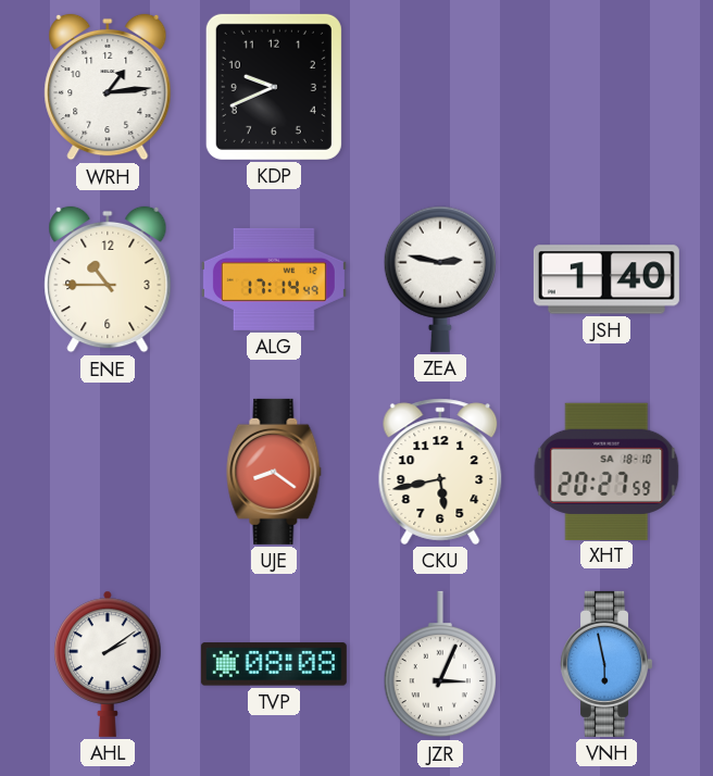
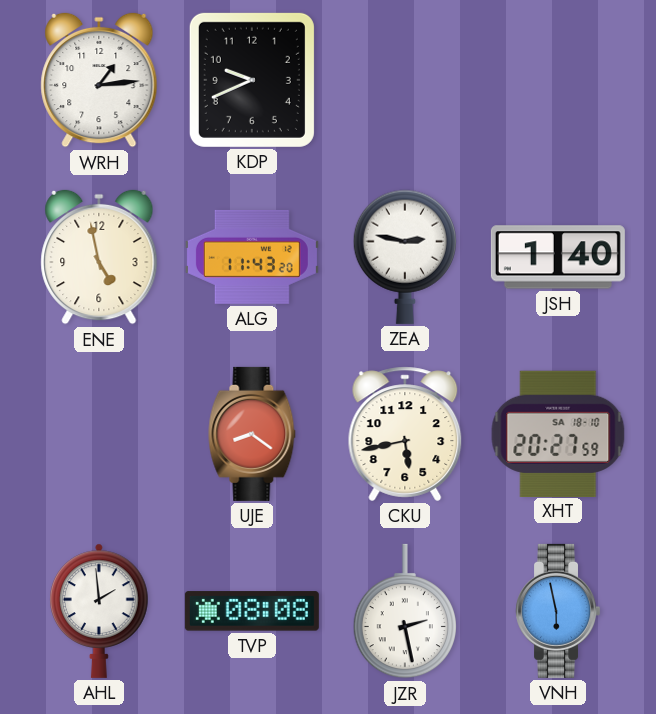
ENE: 10:45 -> 4:58 (99, 257)
ALG: 17:14 -> 11:43 (252, 257)
AHL: 2:09 -> 1:59 (99, 611)
JZR: 3:04 -> 2:28 (405, 611)
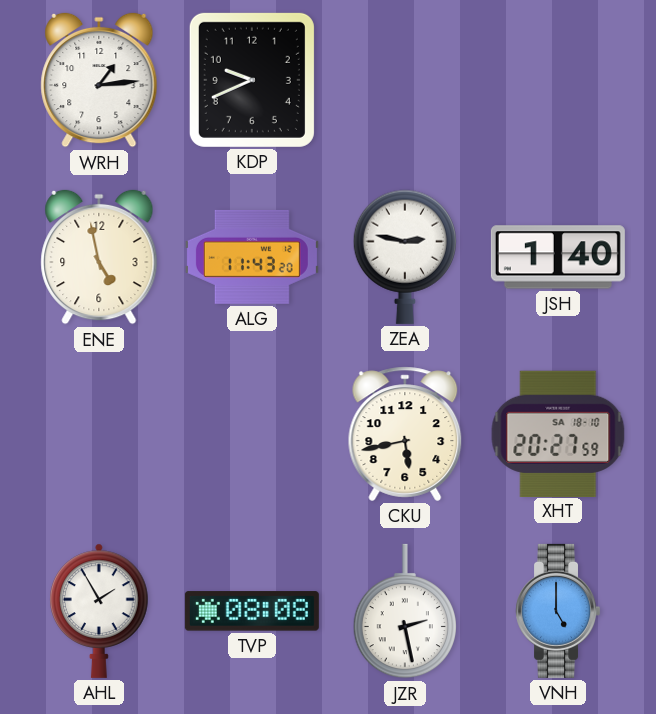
UJE: 8:21 -> none (252, 434)
AHL: 1:59 -> 1:55 (99, 611)
VNH: 5:58 -> 5:00 (558, 611)
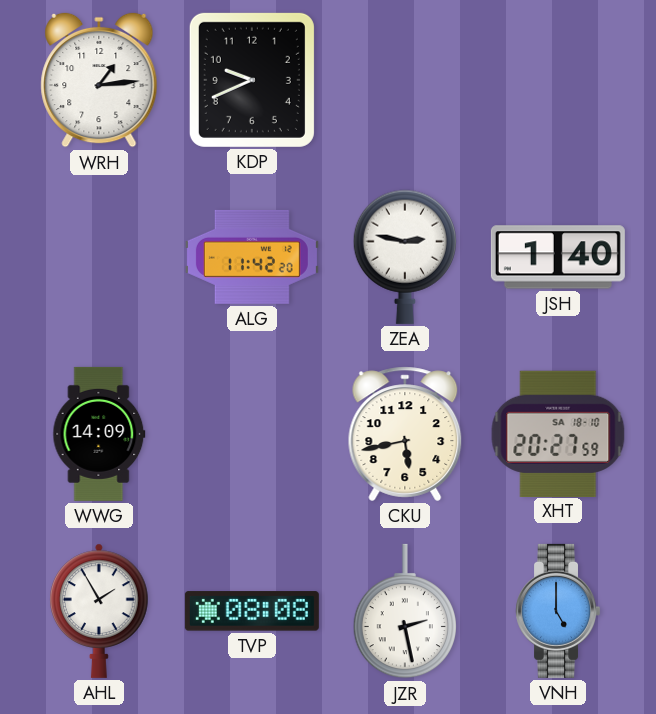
ENE: 4:58 -> none (99, 257)
ALG: 11:43 -> 11:42 (252, 257)
WWG: none -> 14:09 (99, 434)
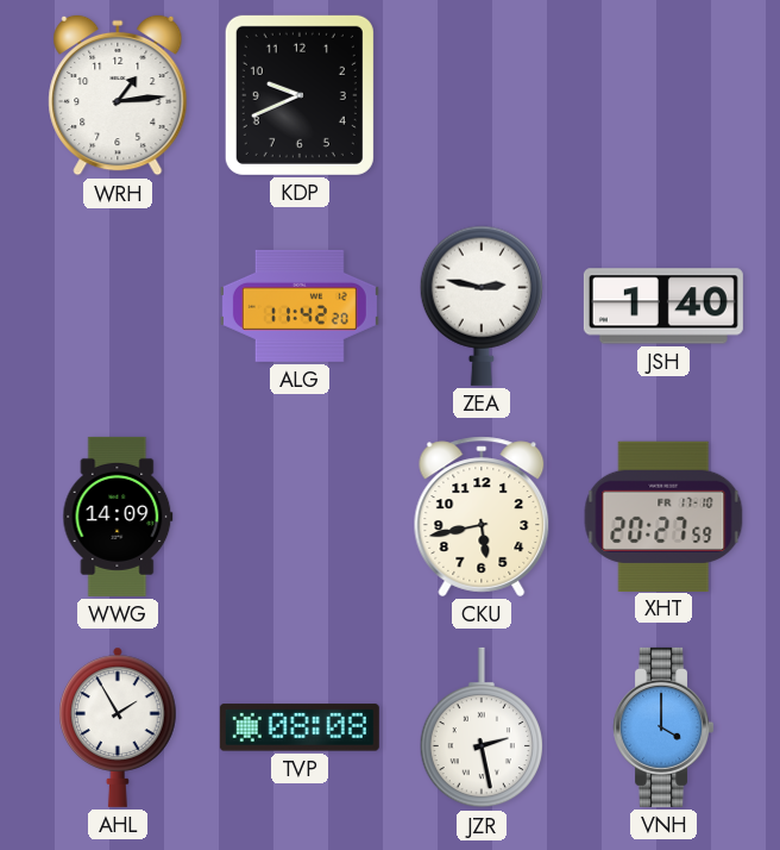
XHT date: SA 18-10 -> FR 17-10 (663, 515)
VNH: 5:00 -> 4:00 (663, 727)
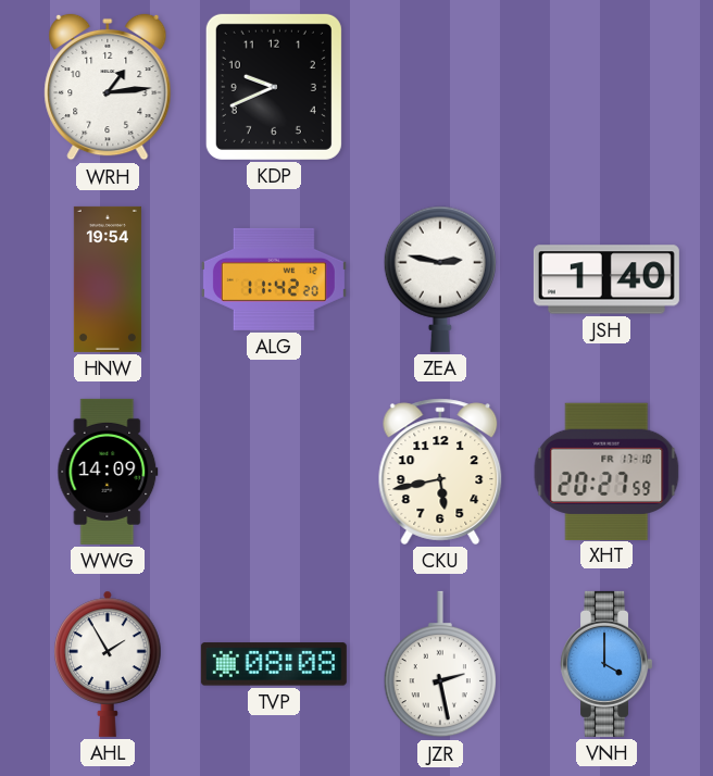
HNW: none -> 19:54 (108, 279)
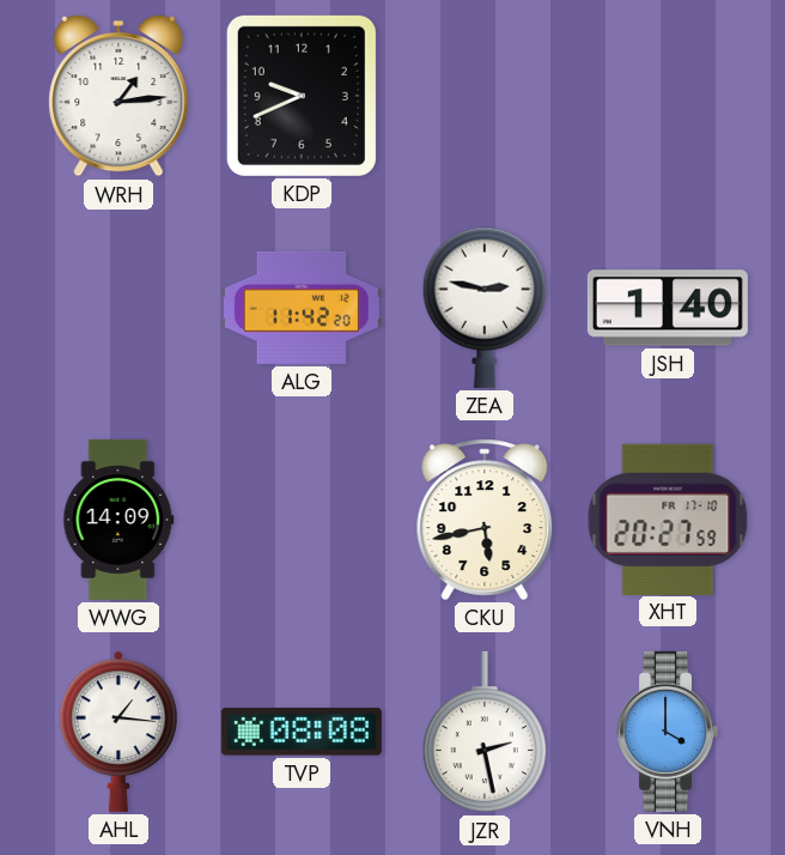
HNW: 19:54 -> none (108, 279)
AHL: 1:55 -> 1:16 (118, 732)
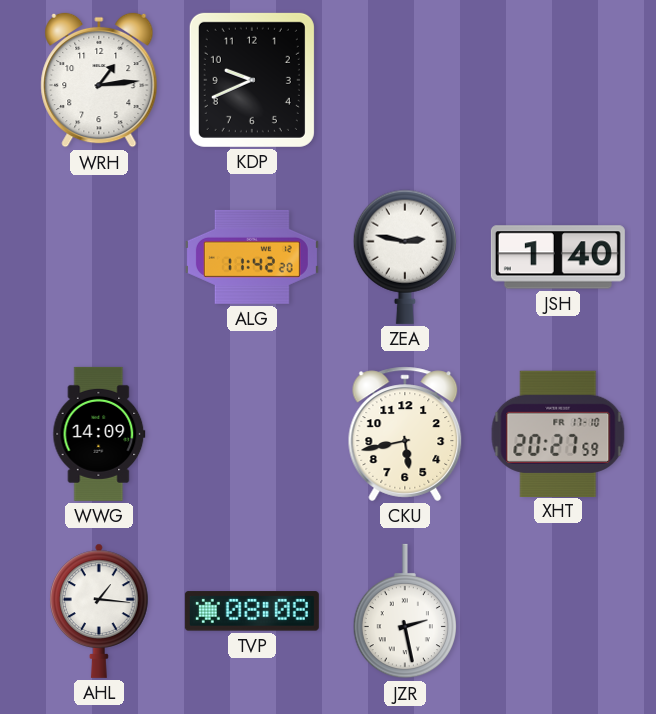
VNH: 4:00 -> none (668, 732)
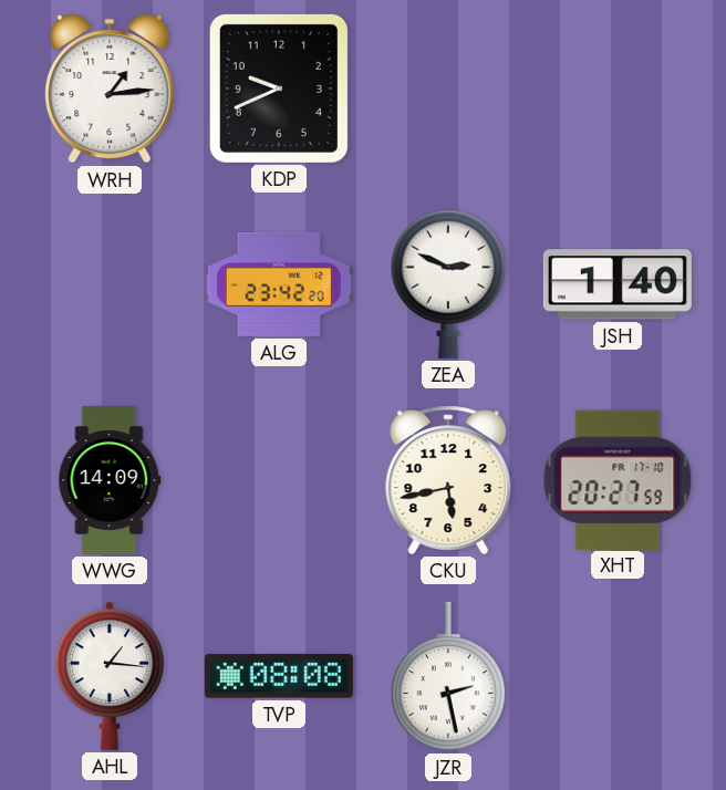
ALG: 11:42 -> 23:42 (279, 284)
ZEA: 2:47 -> 2:49 (448, 284)
